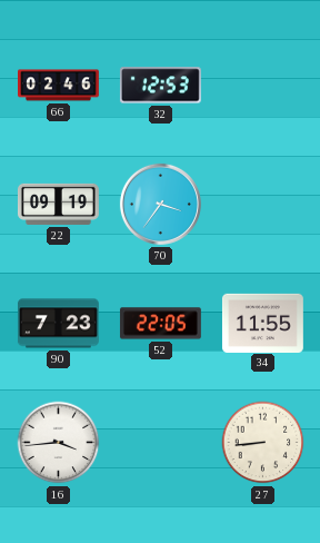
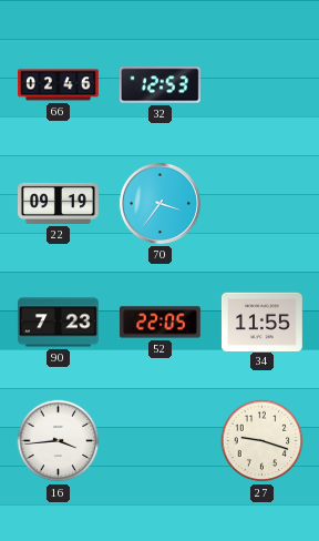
27: 8:44 -> 9:18 (263, 441)
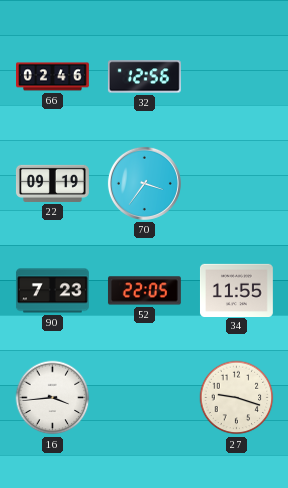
32: 12:53 -> 12:56 (144, 77)
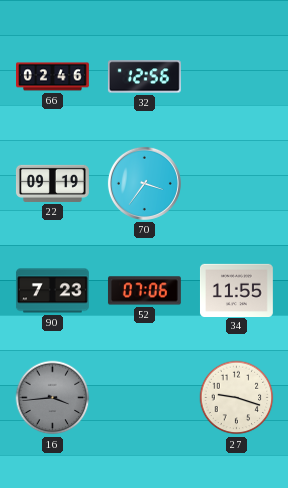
52: 22:05 -> 07:06 (144, 291)
16 dial: white -> grey (53, 398)
